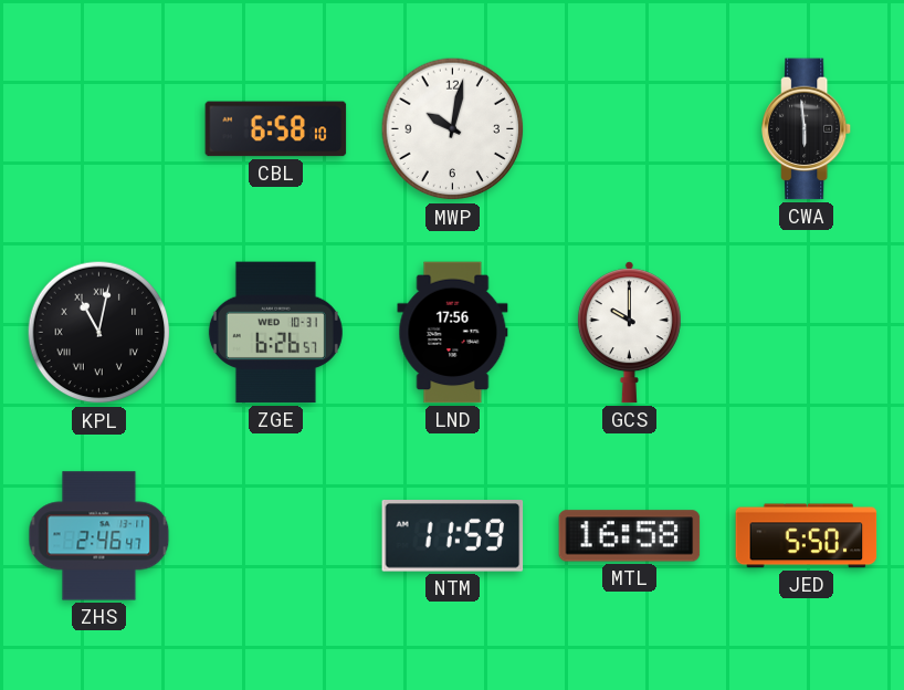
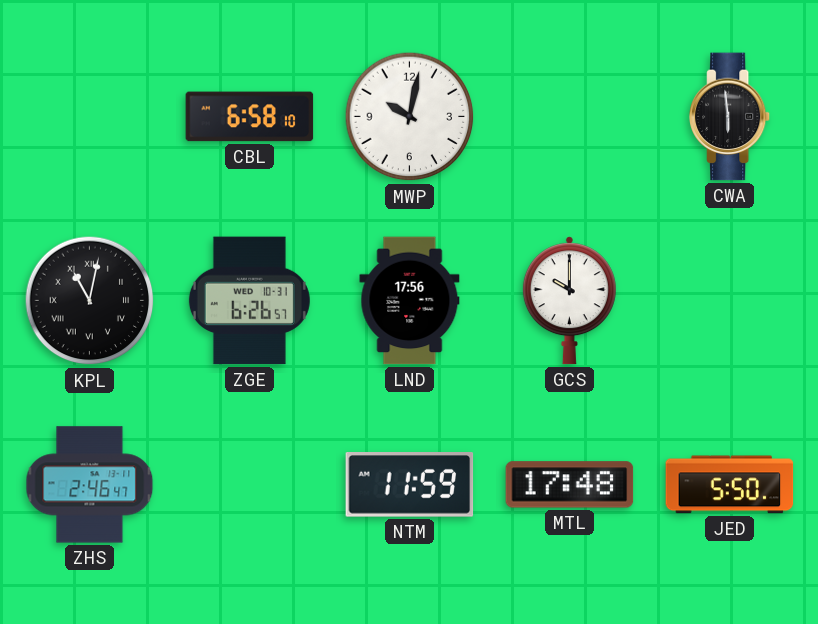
MTL: 16:58 -> 17:48 (570, 485)
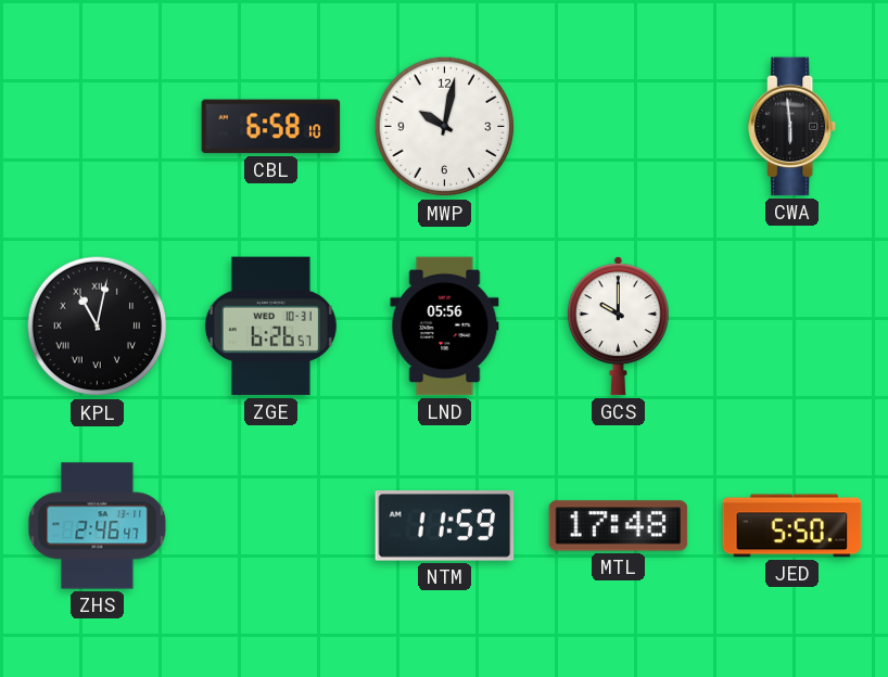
LND: 17:56 -> 05:56 (445, 327)
